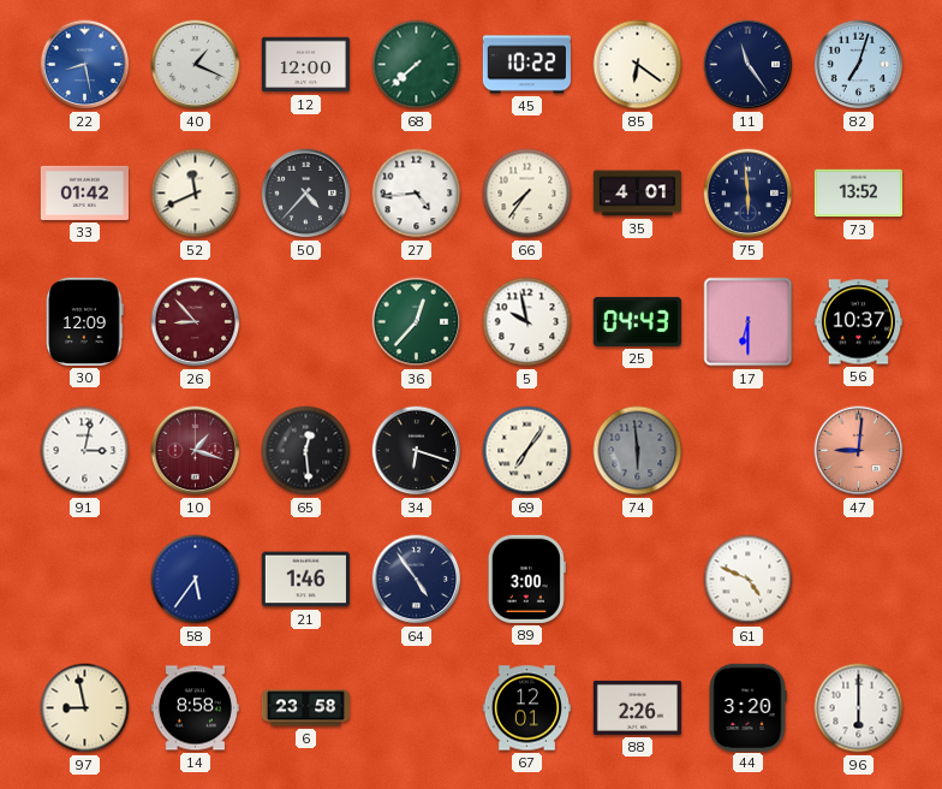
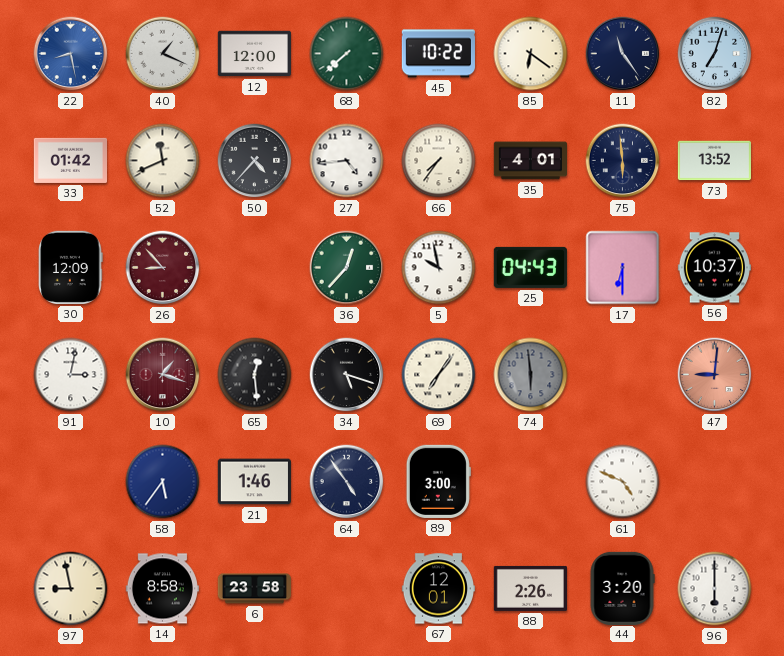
34: 6:18 -> 5:18 (347, 375)
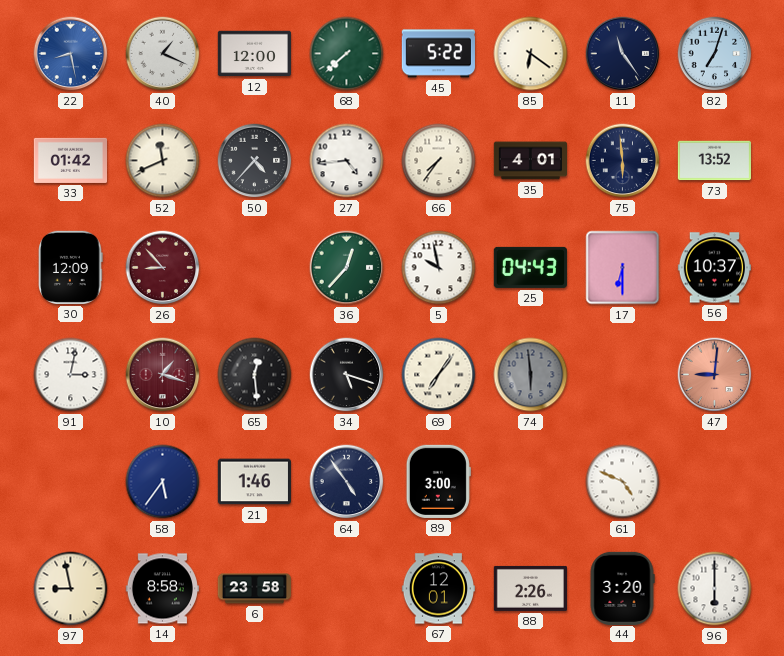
45: 10:22 -> 5:22 (438, 54)
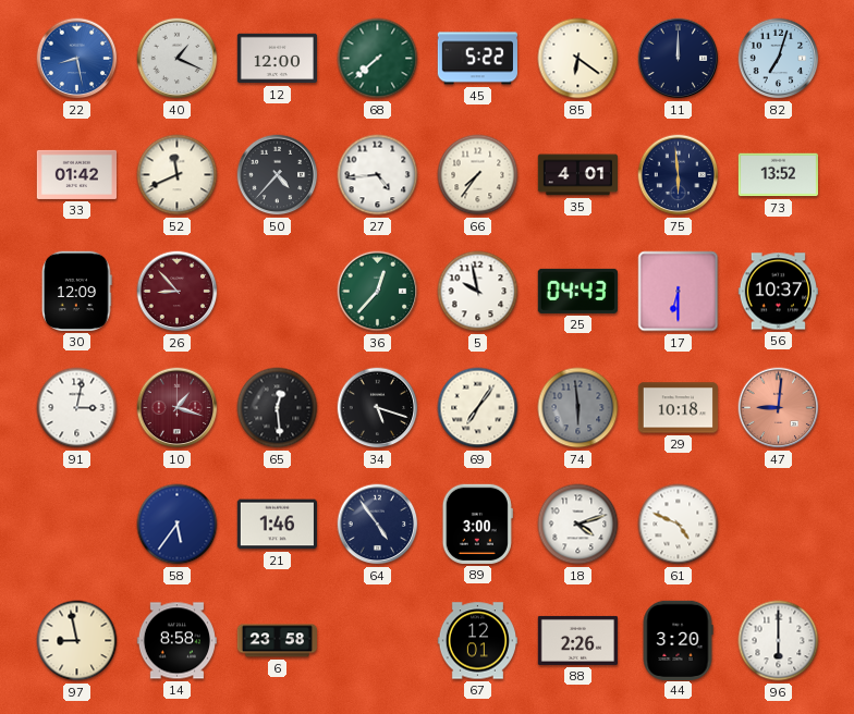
11: 11:24 -> 12:00 (679, 59)
29: none -> 10:18 (678, 408)
18: none -> 4:12 (578, 525)
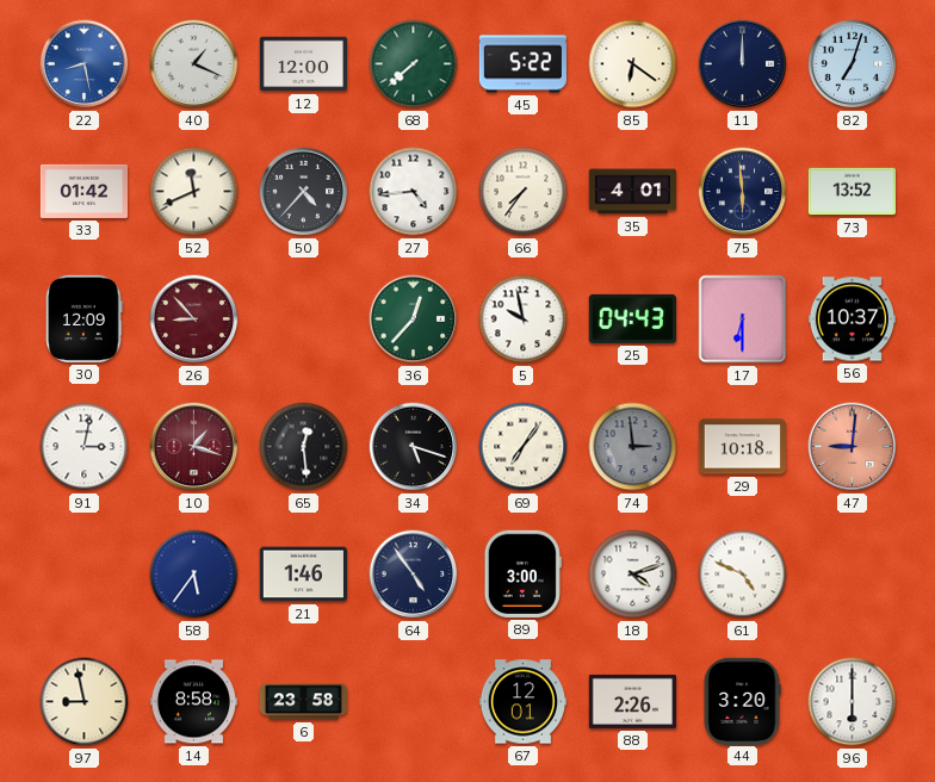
74: 5:59 -> 2:59 (633, 447)
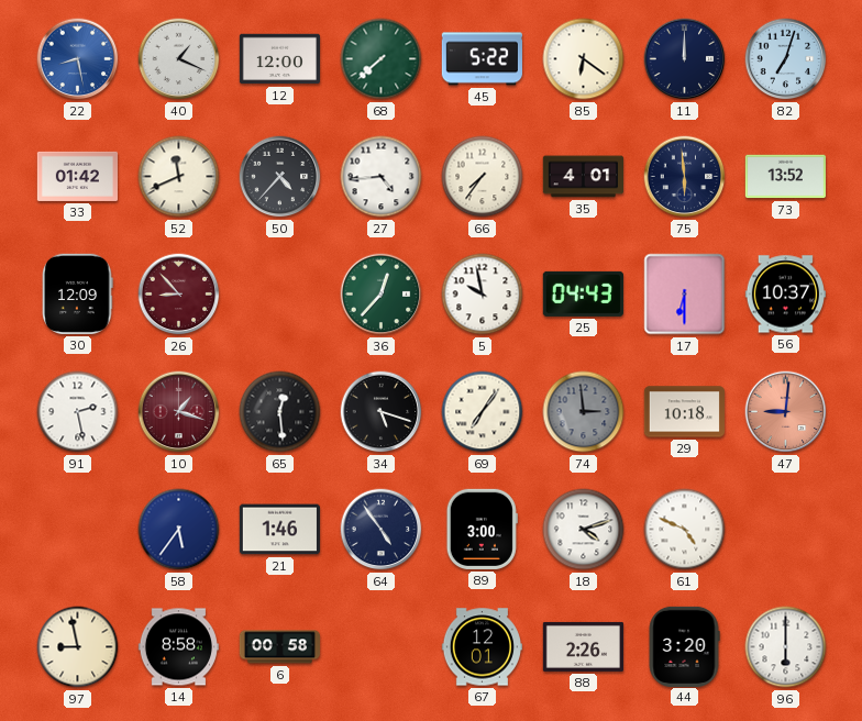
91: 3:02 -> 2:28 (78, 412)
6: 23:58 -> 00:58 (279, 647)
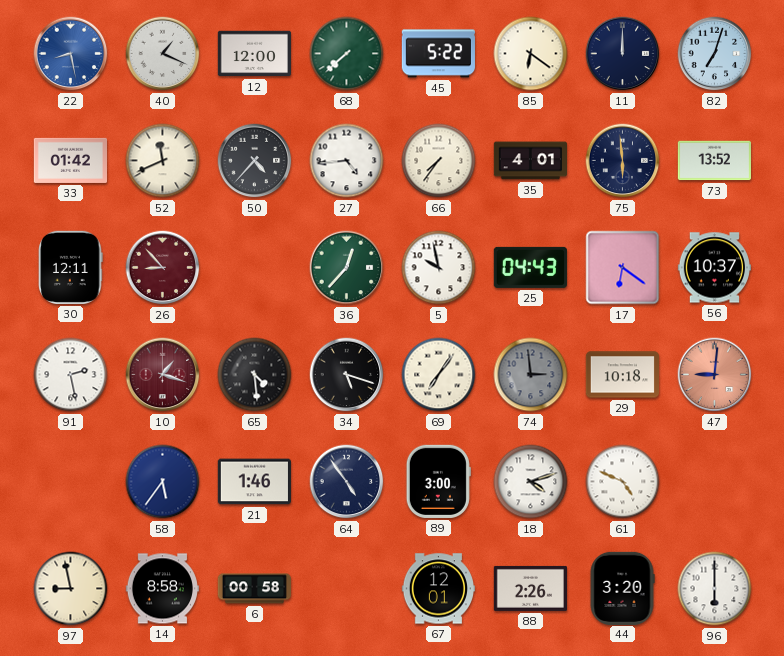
30: 12:09 -> 12:11 (71, 267)
17: 6:30 -> 6:21 (623, 268)
65: 12:29 -> 4:29 (255, 375)
